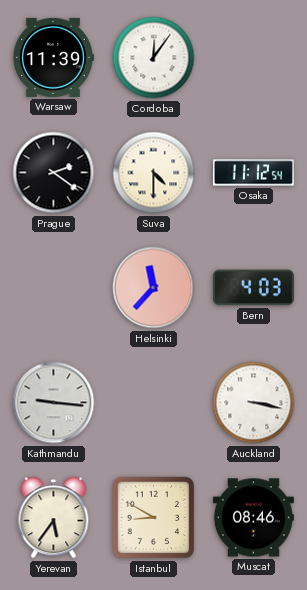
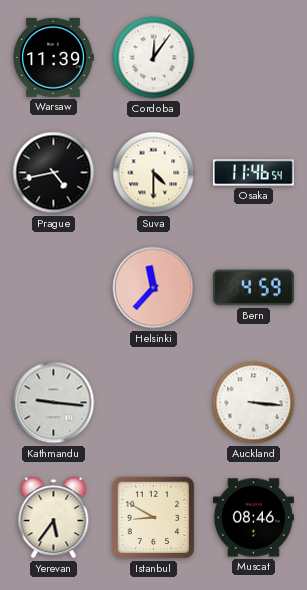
Prague: 2:21 -> 4:43 (54, 173)
Osaka: 11:12 -> 11:46 (253, 173)
Bern: 4:03 -> 4:59 (253, 288)
Auckland: 3:17 -> 3:16 (254, 403)
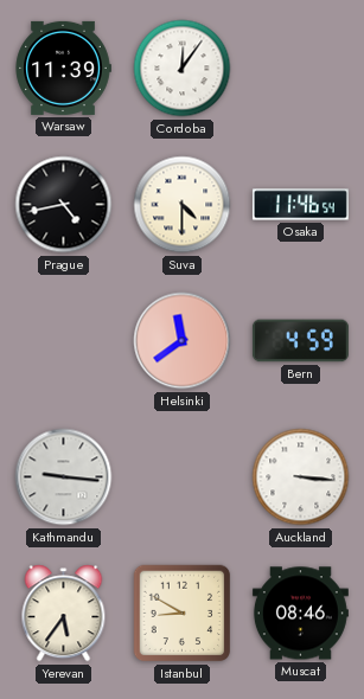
Helsinki: 11:37 -> 11:39 (183, 341)
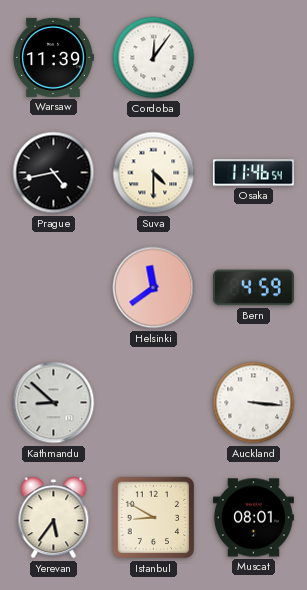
Kathmandu: 9:16 -> 8:52 (54, 403)
Muscat: 08:46 -> 08:01 (253, 518)
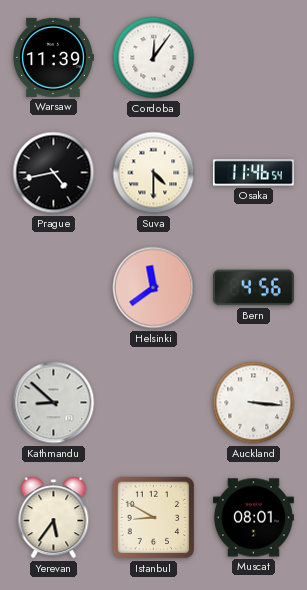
Bern: 4:59 -> 4:56 (253, 288)
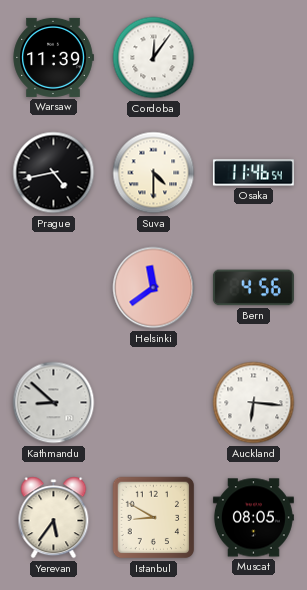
Auckland: 3:16 -> 6:16 (254, 403)
Muscat: 08:01 -> 08:05 (253, 518)
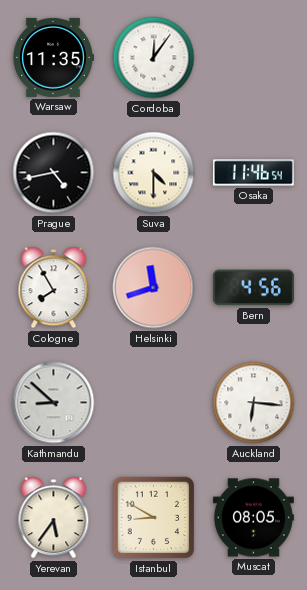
Warsaw: 11:39 -> 11:35 (53, 57)
Cologne: none -> 7:55 (54, 288)
Helsinki: 11:39 -> 11:42 (154, 288)
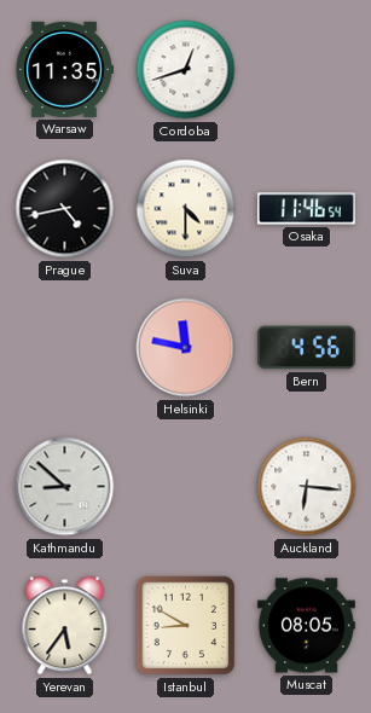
Cordoba: 12:06 -> 12:42 (186, 70)
Cologne: 7:55 -> none (54, 288)
Helsinki: 11:42 -> 11:47 (186, 348)
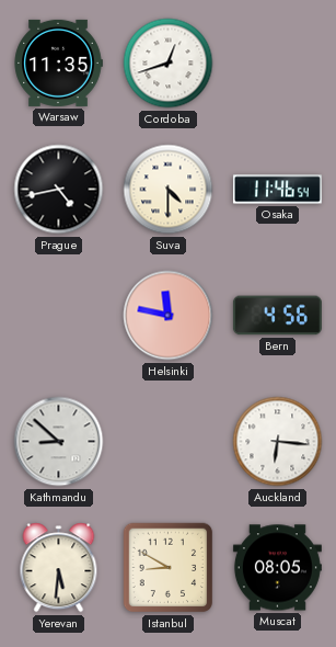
Yerevan: 5:36 -> 5:31 (59, 568)
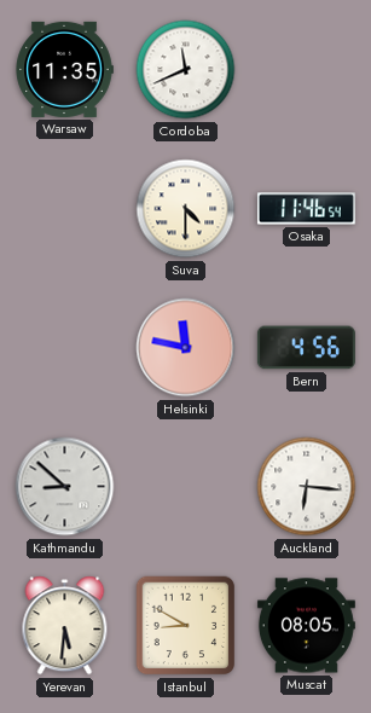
Cordoba: 12:42 -> 11:41 (186, 70)
Prague: 4:43 -> none (59, 190)
